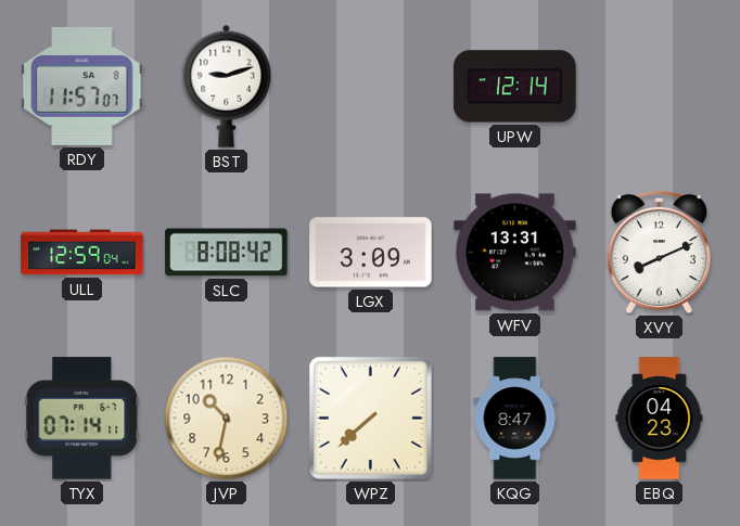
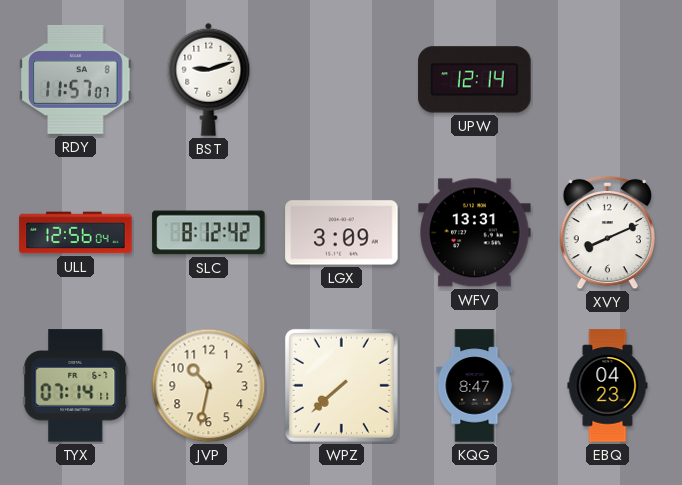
ULL: 12:59 -> 12:56 (76, 233)
SLC: 8:08 -> 8:12 (209, 233)
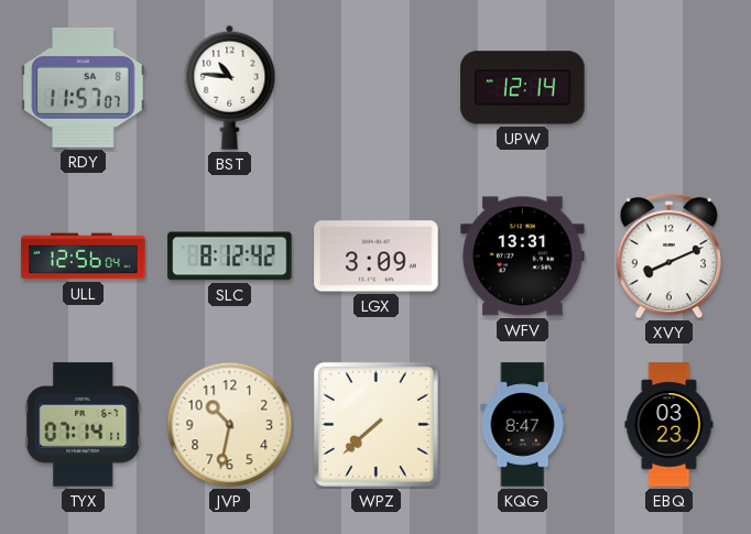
BST: 9:12 -> 10:46 (230, 87)
EBQ: 04:23 -> 03:23 (670, 425)
